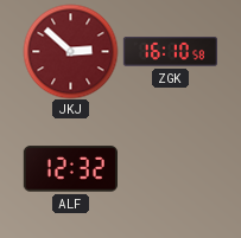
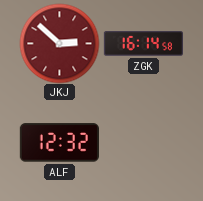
ZGK: 16:10 -> 16:14 (143, 44)
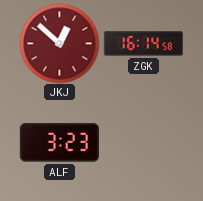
JKJ: 2:52 -> 12:52 (59, 43)
ALF: 12:32 -> 3:23 (59, 143)
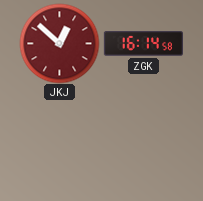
ALF: 3:23 -> none (59, 143)
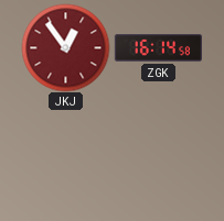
JKJ: 12:52 -> 12:54 (65, 47)
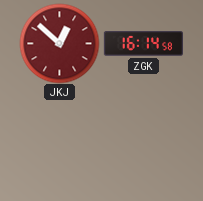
JKJ: 12:54 -> 12:52 (59, 43)
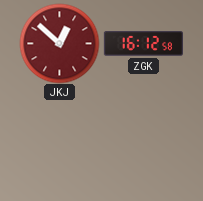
ZGK: 16:14 -> 16:12 (143, 44)
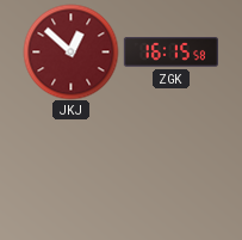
ZGK: 16:12 -> 16:15 (170, 53)
